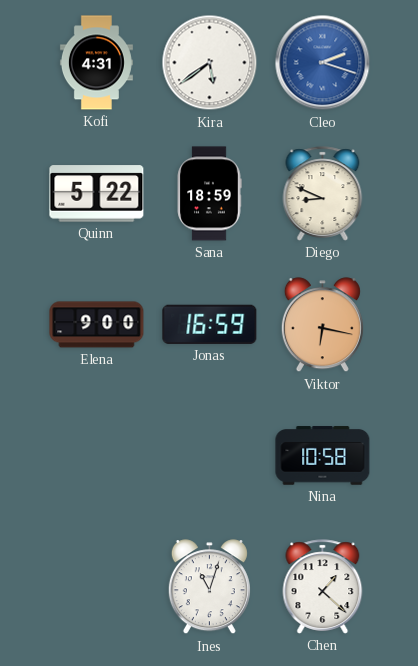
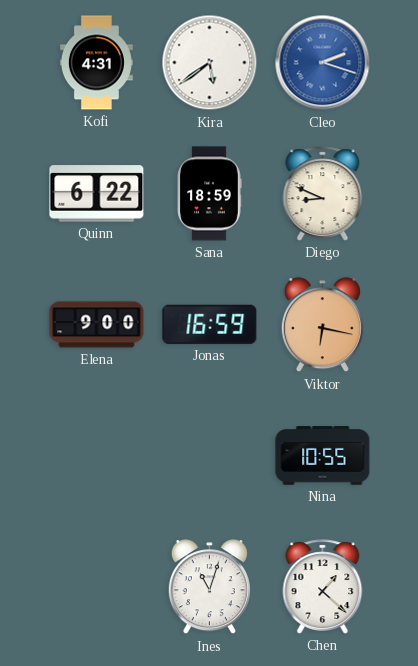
Quinn: 5:22 -> 6:22 (97, 194)
Nina: 10:58 -> 10:55 (323, 456)
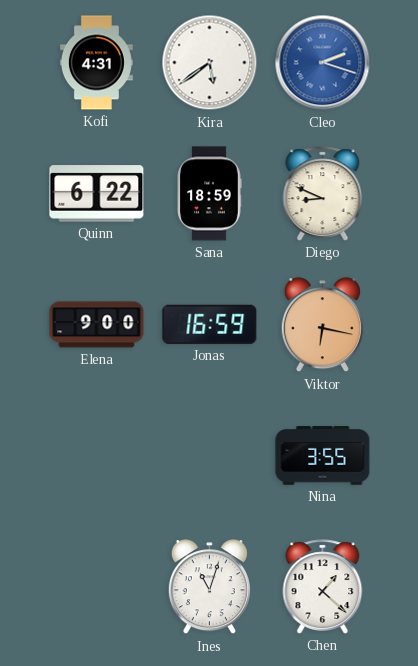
Nina: 10:55 -> 3:55 (323, 456)
